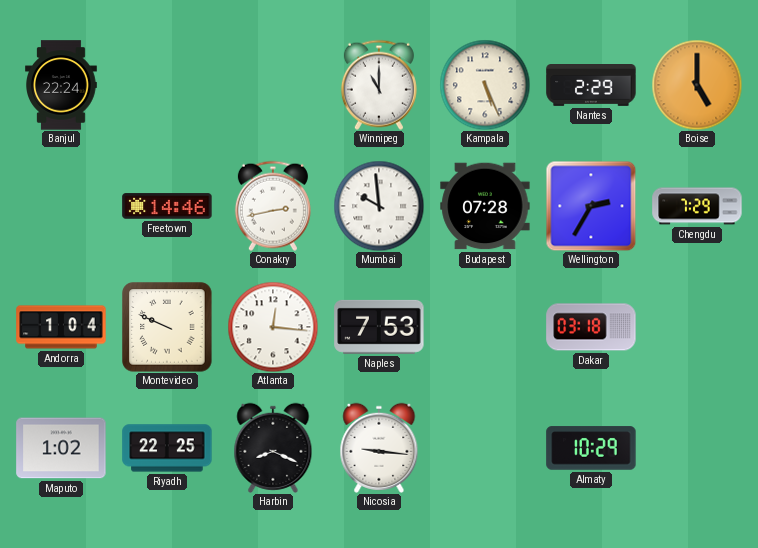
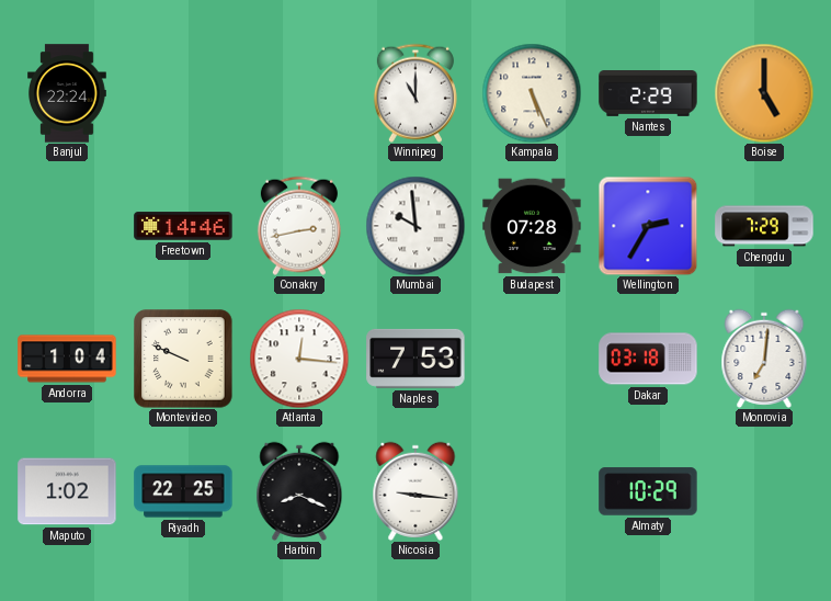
Monrovia: none -> 7:01 (764, 359)
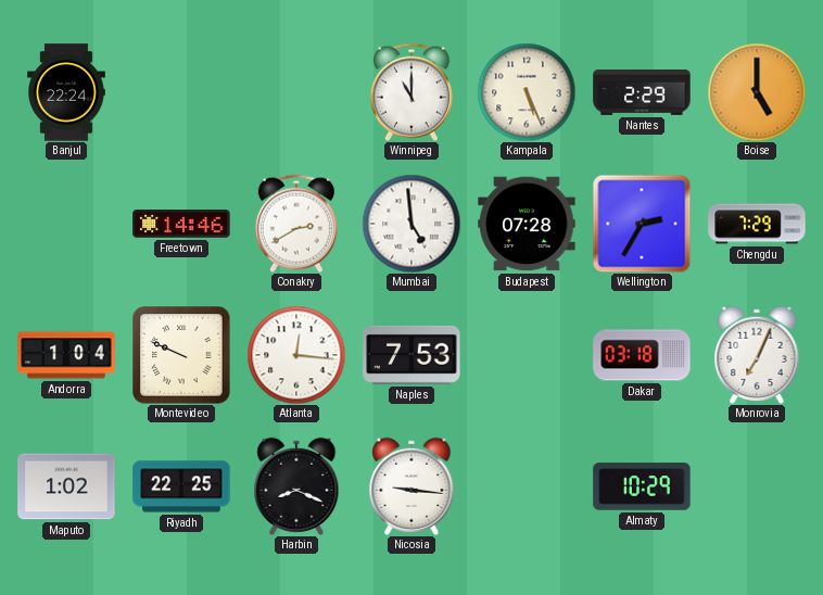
Conakry: 2:43 -> 2:40 (296, 224)
Mumbai: 9:59 -> 4:59 (411, 224)
Monrovia: 7:01 -> 7:04 (757, 355)
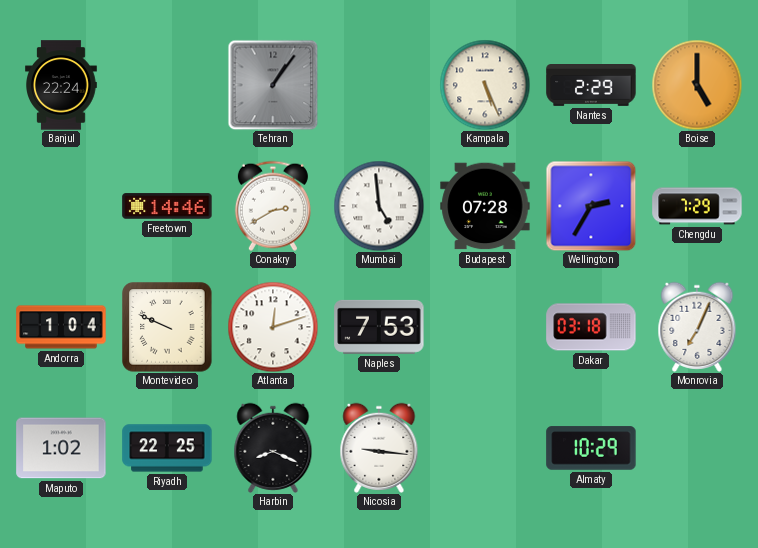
Tehran: none -> 1:06 (273, 85)
Winnipeg: 11:00 -> none (411, 92)
Atlanta: 12:16 -> 12:12 (273, 327)
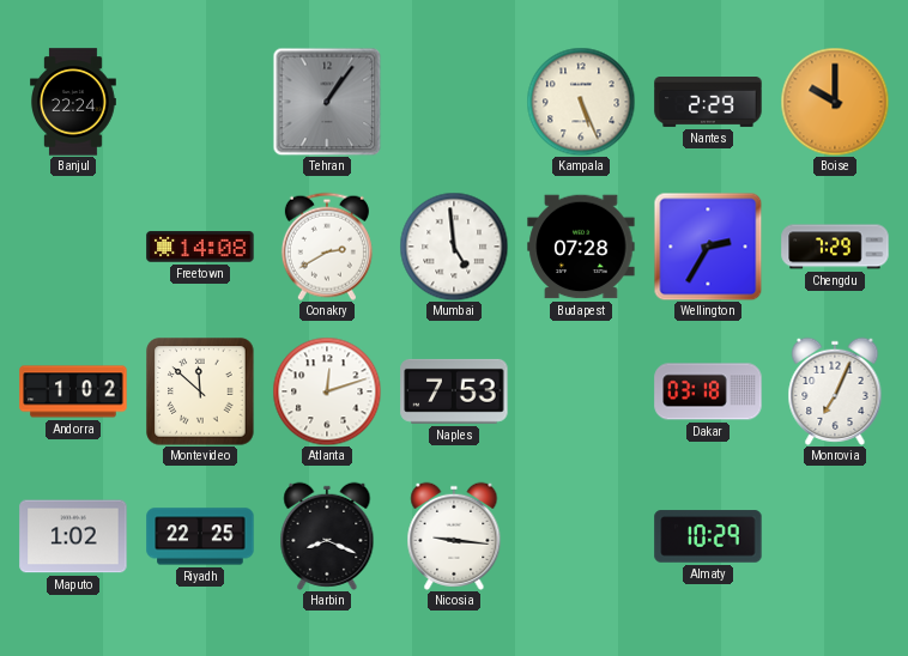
Boise: 5:00 -> 10:00 (835, 102)
Freetown: 14:46 -> 14:08 (200, 247)
Andorra: 1:04 -> 1:02 (73, 391)
Montevideo: 9:49 -> 11:52 (200, 391)
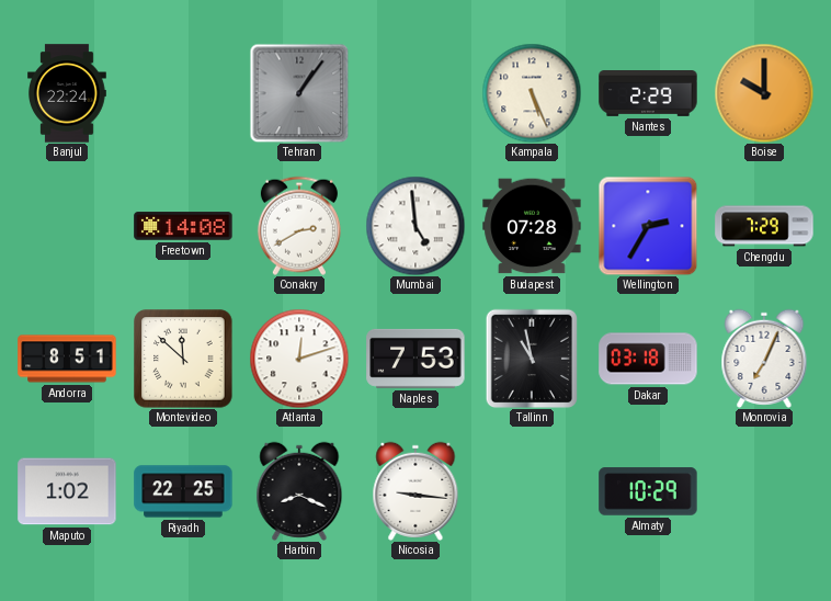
Andorra: 1:02 -> 8:51 (67, 359)
Tallinn: none -> 10:58 (531, 359)
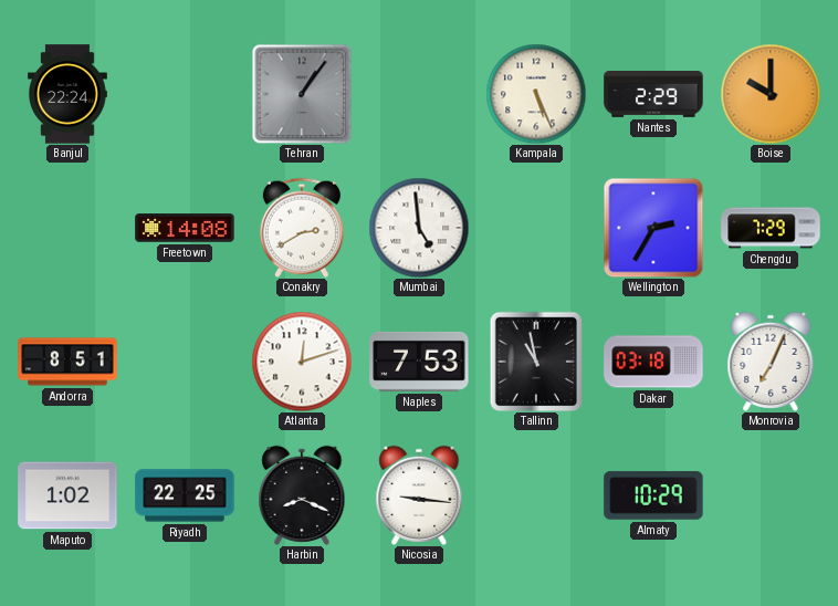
Budapest: 07:28 -> none (532, 226)
Montevideo: 11:52 -> none (183, 359)
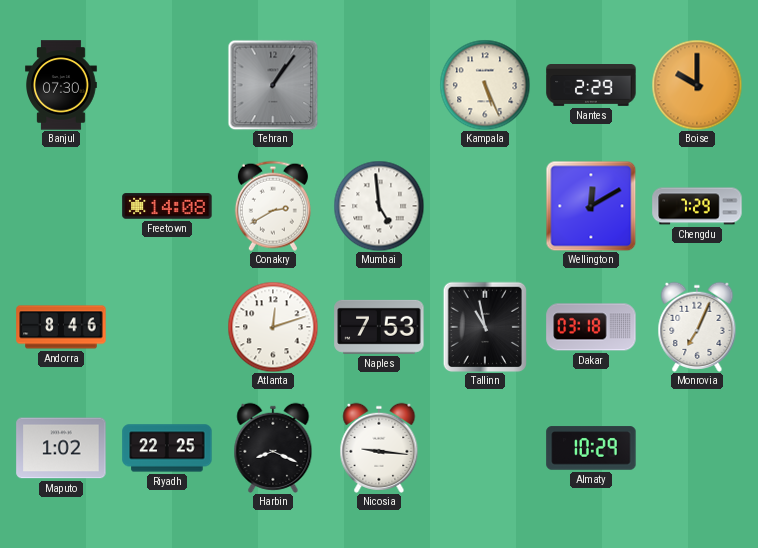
Banjul: 22:24 -> 07:30 (62, 85)
Wellington: 2:35 -> 12:10 (591, 206)
Andorra: 8:51 -> 8:46 (61, 327)
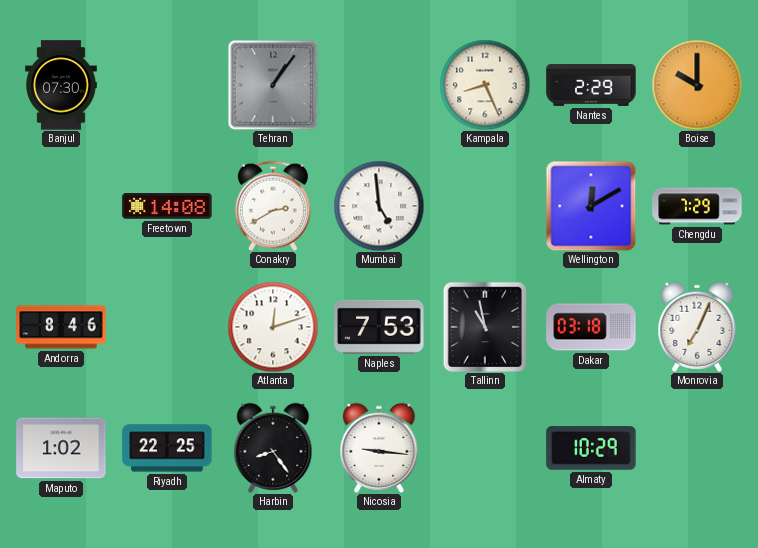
Kampala: 5:26 -> 8:26 (485, 85)
Harbin: 8:19 -> 8:24 (273, 448)
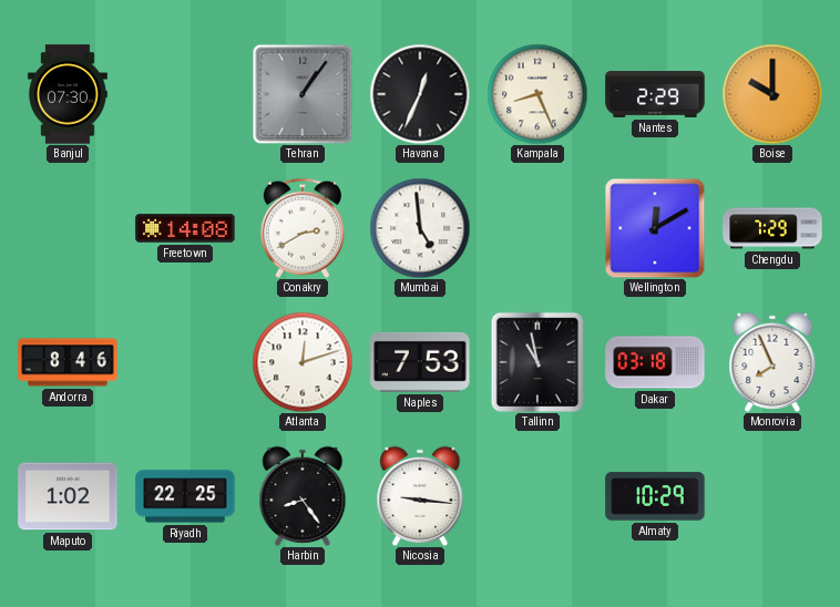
Havana: none -> 12:34 (420, 94)
Monrovia: 7:04 -> 7:56 (772, 362)
